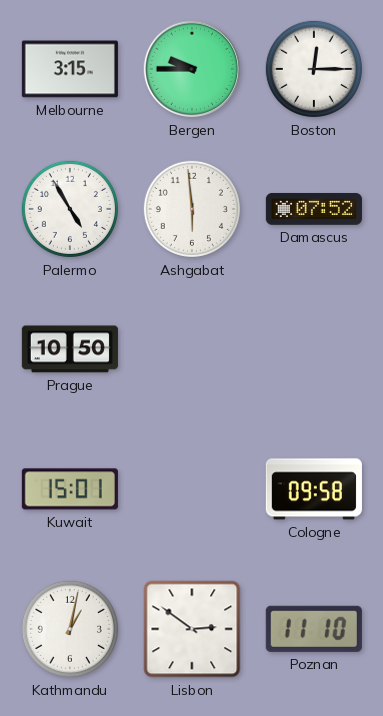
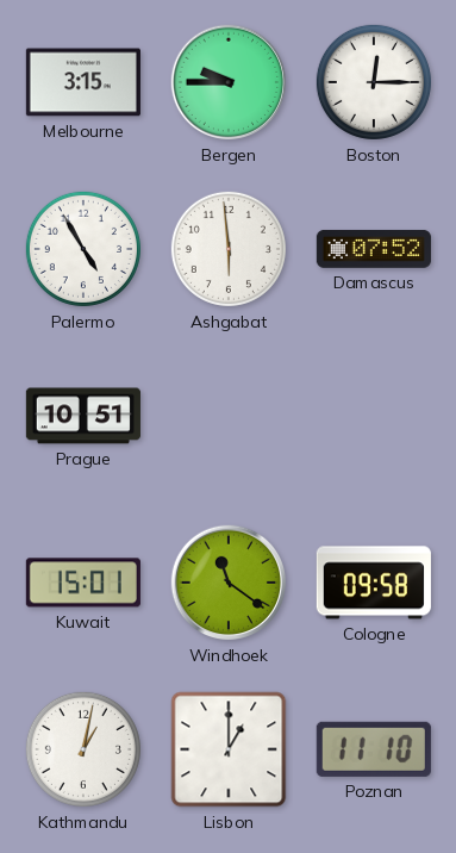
Prague: 10:50 -> 10:51 (83, 416)
Windhoek: none -> 11:21 (229, 583)
Lisbon: 2:51 -> 1:00 (229, 749)
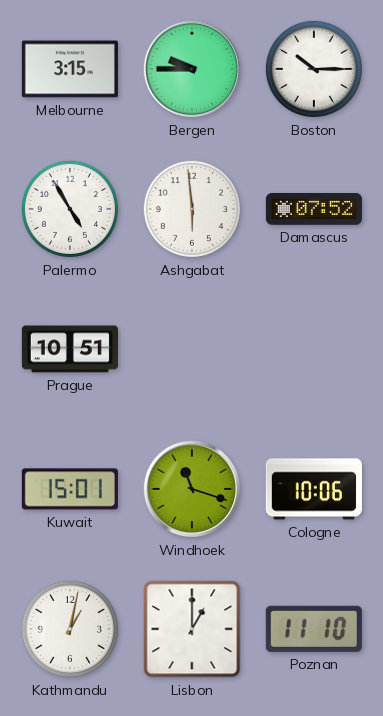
Boston: 12:15 -> 10:15 (314, 69)
Windhoek: 11:21 -> 11:18 (192, 489)
Cologne: 09:58 -> 10:06 (314, 489)
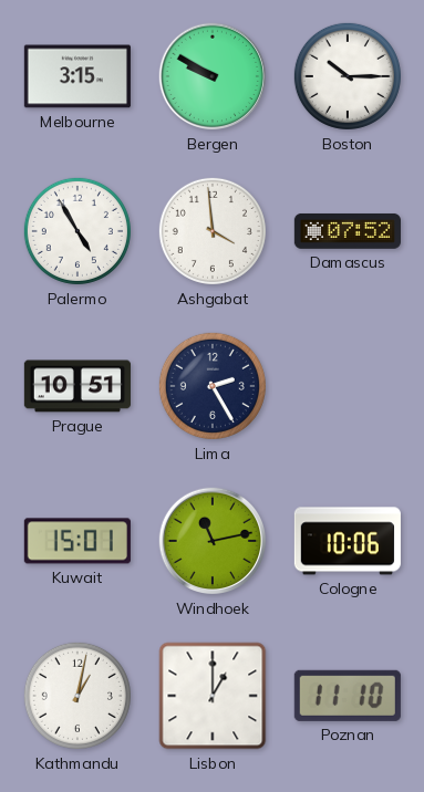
Bergen: 9:45 -> 9:50 (213, 76)
Ashgabat: 5:59 -> 3:59 (213, 231)
Lima: none -> 2:25 (213, 386)
Windhoek: 11:18 -> 11:13 (213, 541)
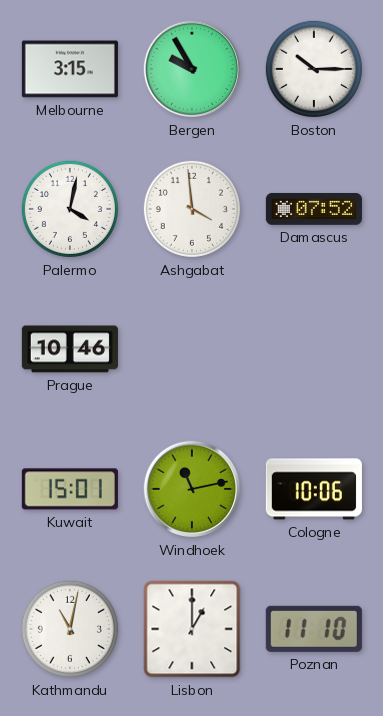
Bergen: 9:50 -> 9:55 (192, 69)
Palermo: 4:55 -> 4:02 (70, 209)
Prague: 10:51 -> 10:46 (70, 349)
Lima: 2:25 -> none (213, 386)
Kathmandu: 1:02 -> 11:02 (70, 629)
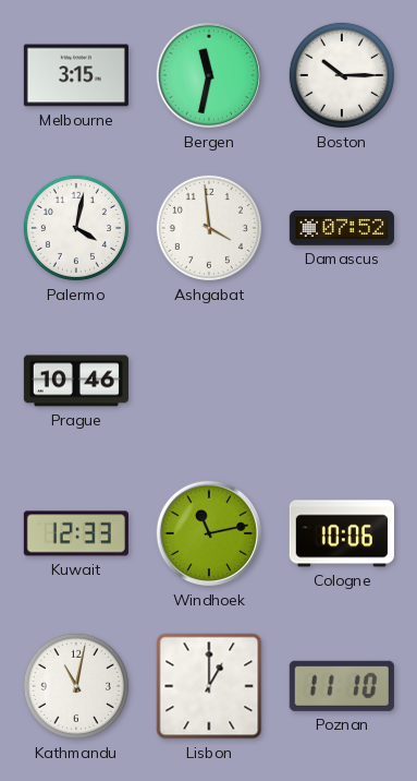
Bergen: 9:55 -> 11:32 (209, 75)
Kuwait: 15:01 -> 12:33 (76, 533)
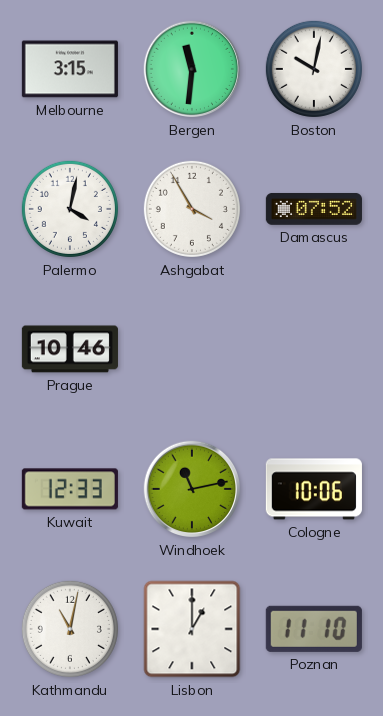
Bergen: 11:32 -> 11:31 (192, 69)
Boston: 10:15 -> 10:02 (314, 69)
Ashgabat: 3:59 -> 3:55 (192, 209)
